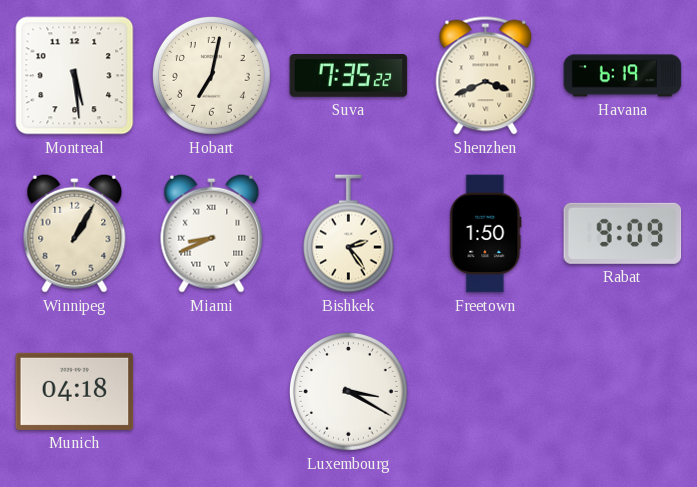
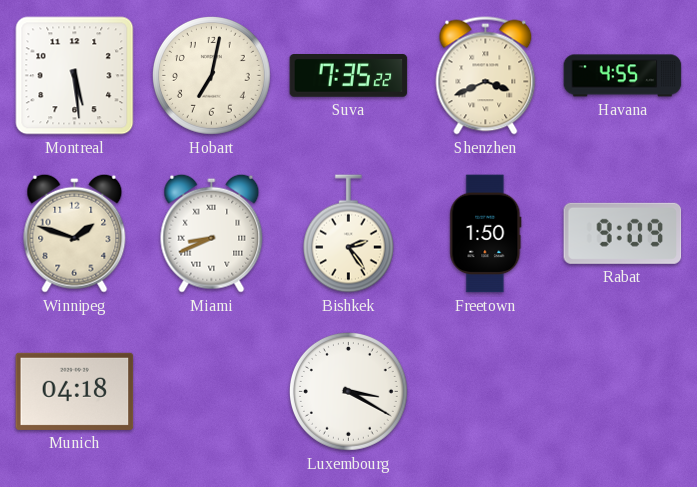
Havana: 6:19 -> 4:55 (623, 76)
Winnipeg: 1:05 -> 1:48 (75, 233)
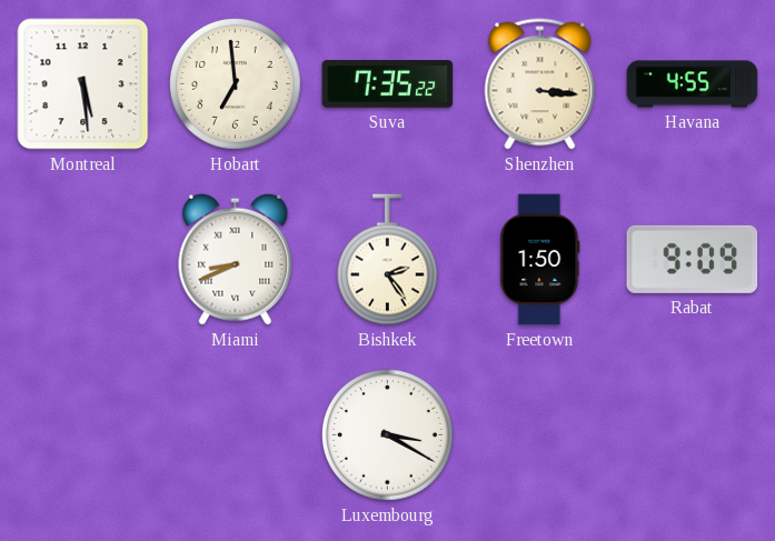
Hobart: 7:02 -> 6:59 (235, 83)
Shenzhen: 3:41 -> 3:16 (540, 84)
Winnipeg: 1:48 -> none (75, 233)
Munich: 04:18 -> none (75, 391)
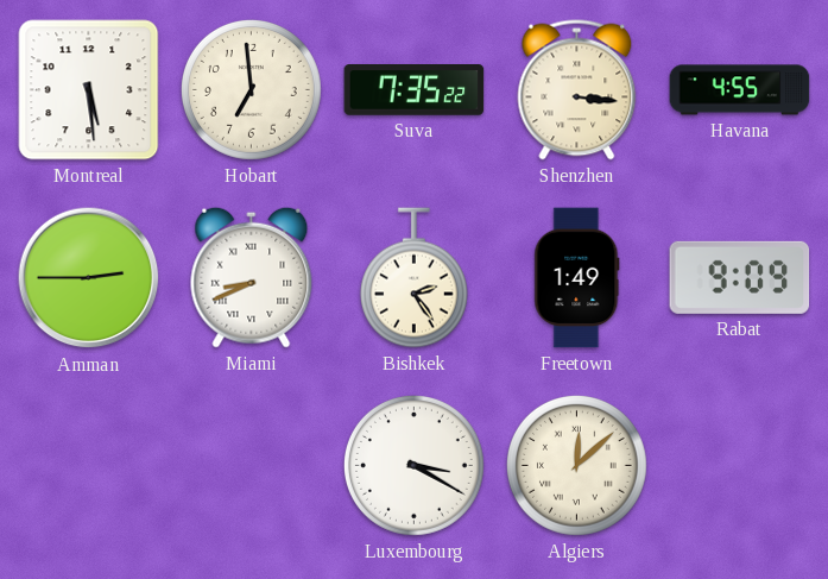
Amman: none -> 2:45 (89, 278)
Freetown: 1:50 -> 1:49 (577, 278)
Algiers: none -> 12:08 (576, 465)
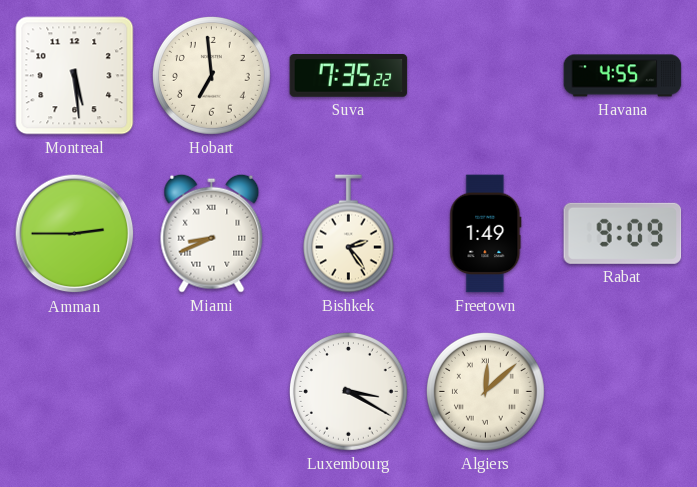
Shenzhen: 3:16 -> none (577, 90)
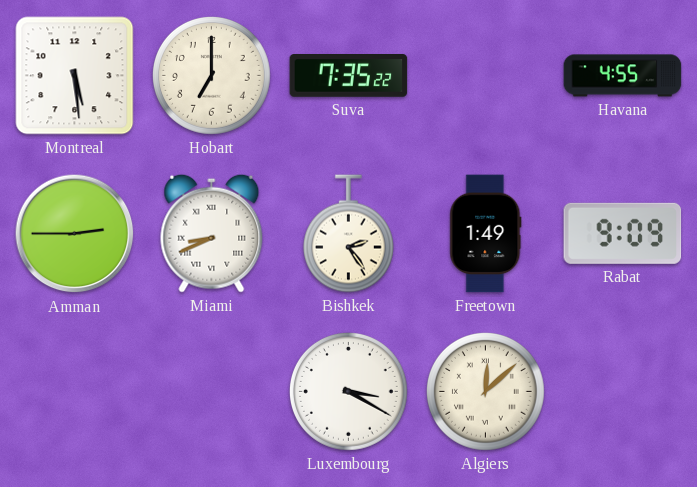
Hobart: 6:59 -> 7:00 (211, 75)
